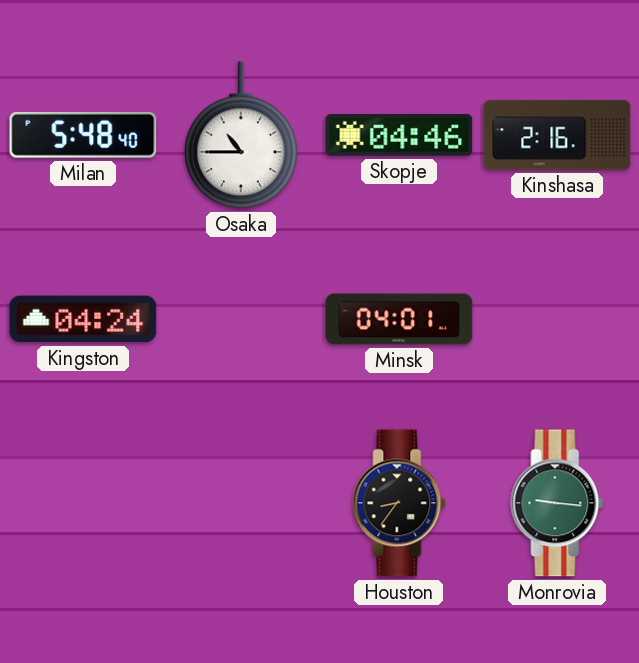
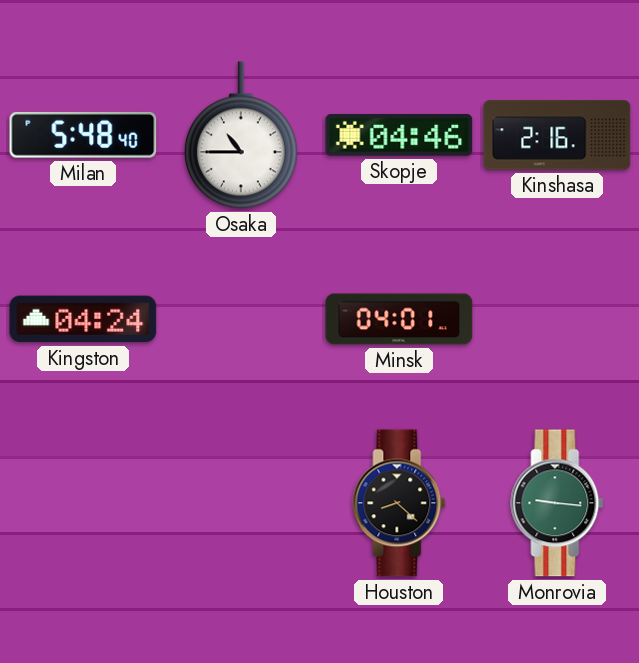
Houston: 8:36 -> 8:22 (399, 503)
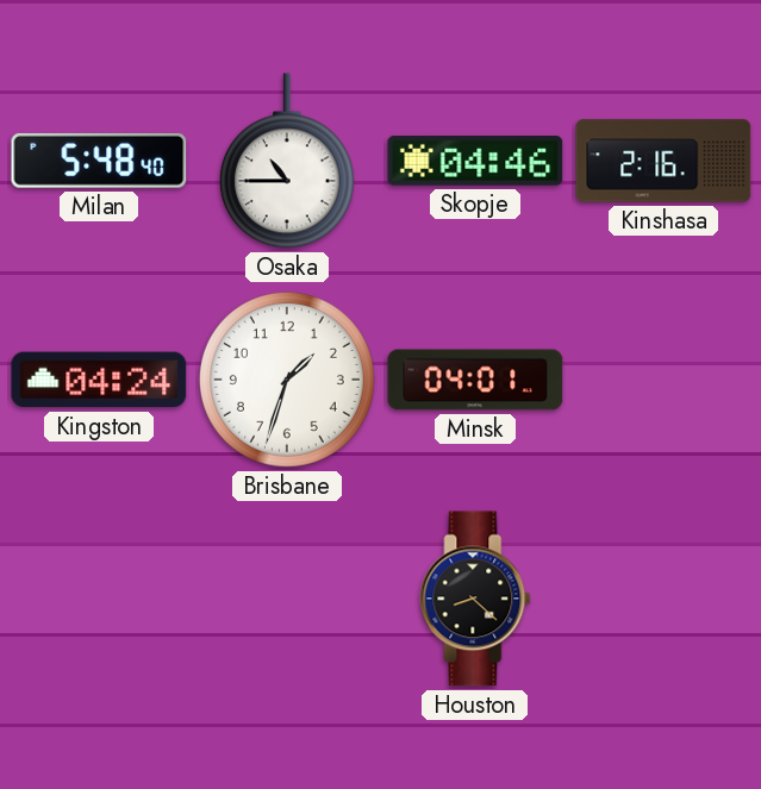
Brisbane: none -> 1:33 (287, 380)
Monrovia: 9:16 -> none (557, 503)
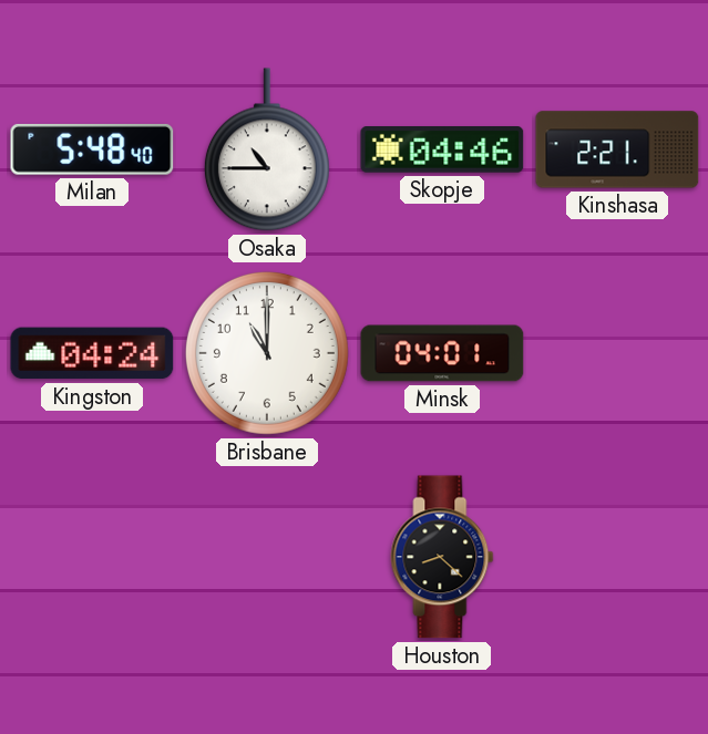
Kinshasa: 2:16 -> 2:21 (617, 149)
Brisbane: 1:33 -> 11:00 (267, 353)
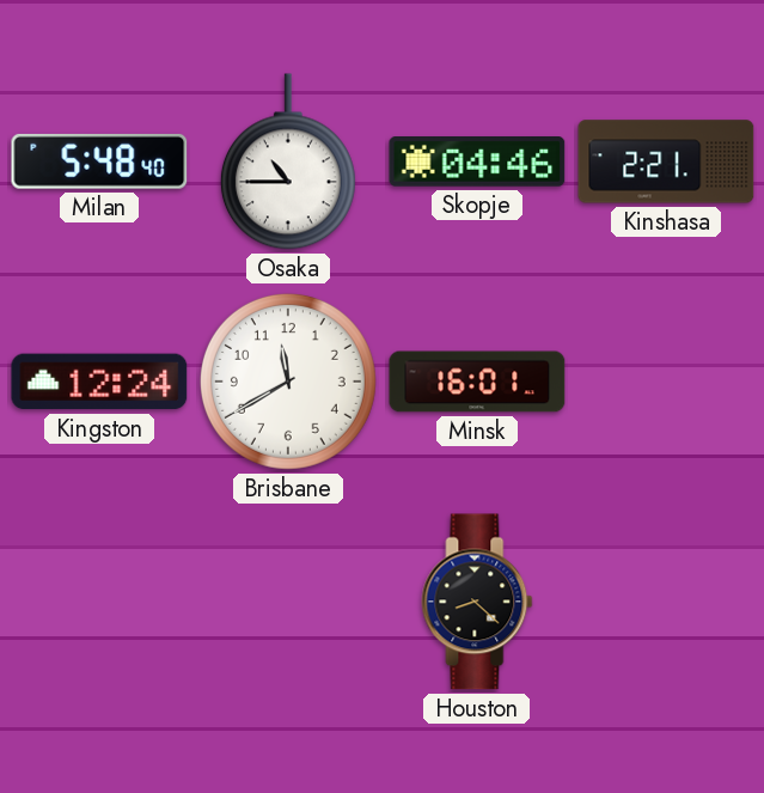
Kingston: 04:24 -> 12:24 (99, 382)
Brisbane: 11:00 -> 11:40 (288, 382)
Minsk: 04:01 -> 16:01 (477, 382)
